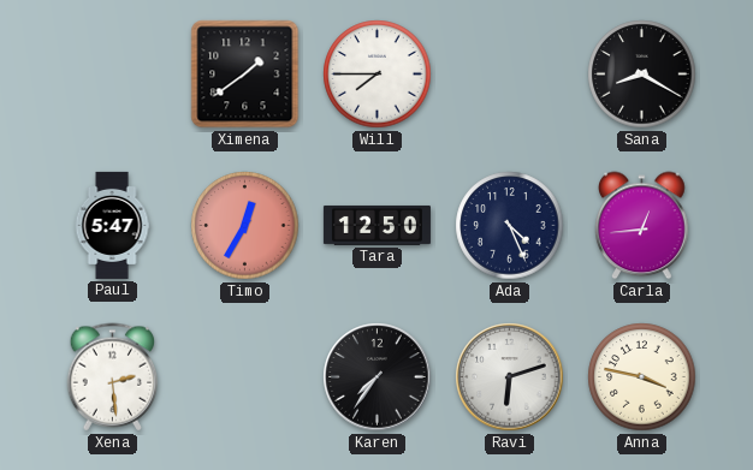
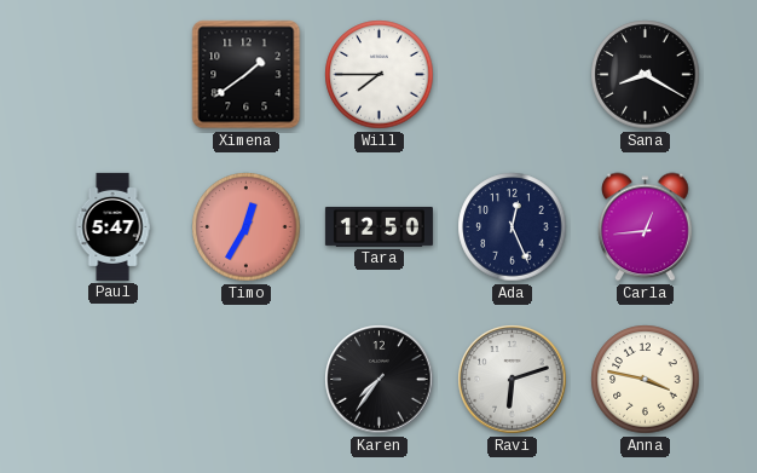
Ada: 4:26 -> 12:26 (513, 227)
Xena: 2:29 -> none (113, 377)
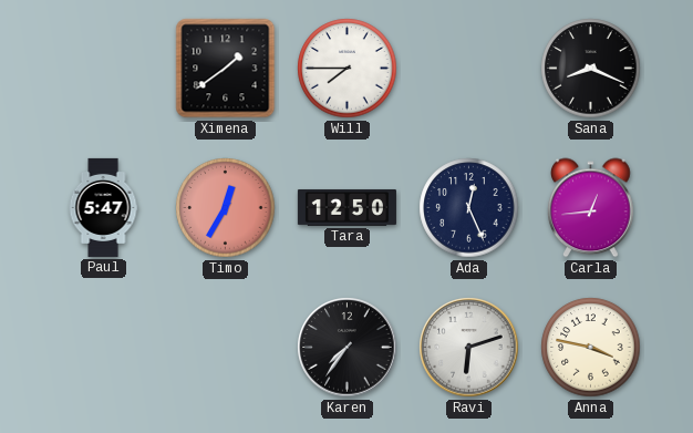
Sana: 8:20 -> 8:19 (591, 69)
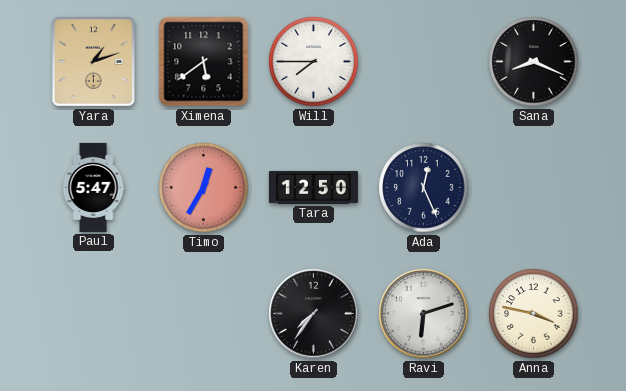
Yara: none -> 1:12 (93, 61)
Ximena: 1:39 -> 5:39 (204, 62)
Carla: 12:44 -> none (591, 208)
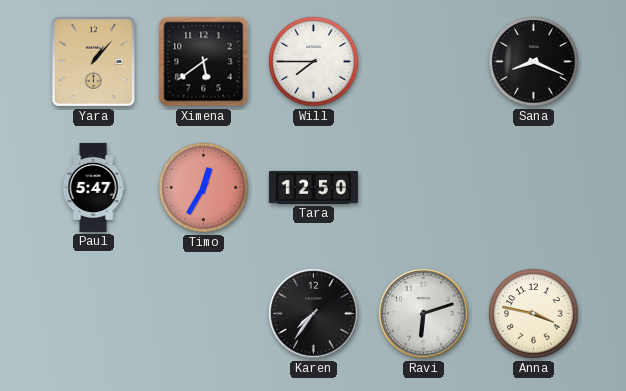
Yara: 1:12 -> 1:07 (93, 61)
Ada: 12:26 -> none (424, 188)
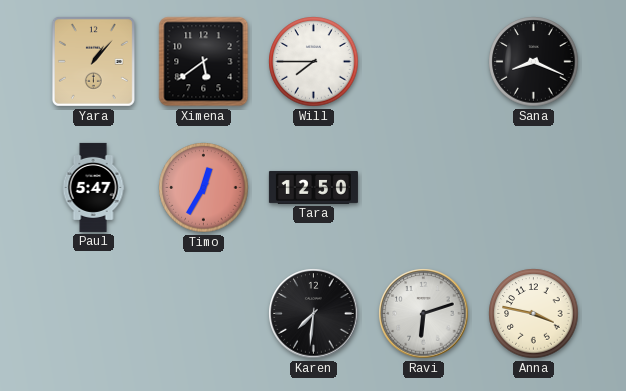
Karen: 7:36 -> 7:31 (314, 314)
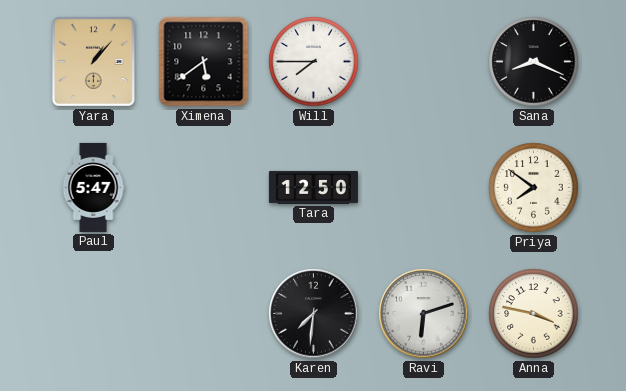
Timo: 12:35 -> none (204, 188)
Priya: none -> 7:51 (534, 188)
